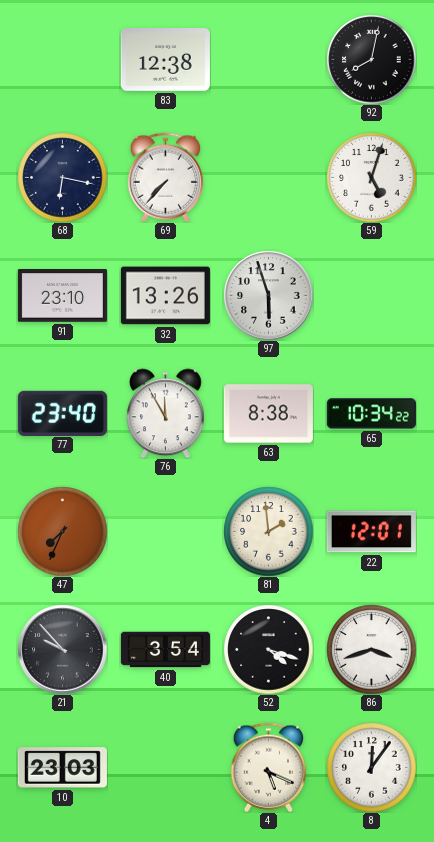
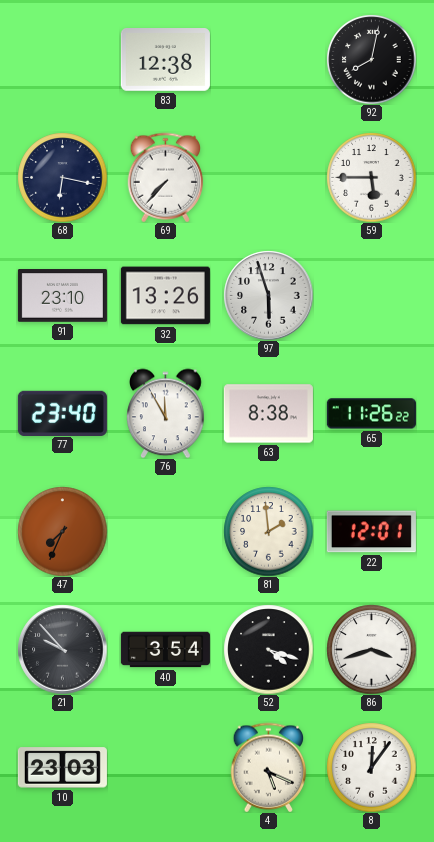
59: 5:03 -> 5:45 (371, 177)
65: 10:34 -> 11:26 (371, 414)
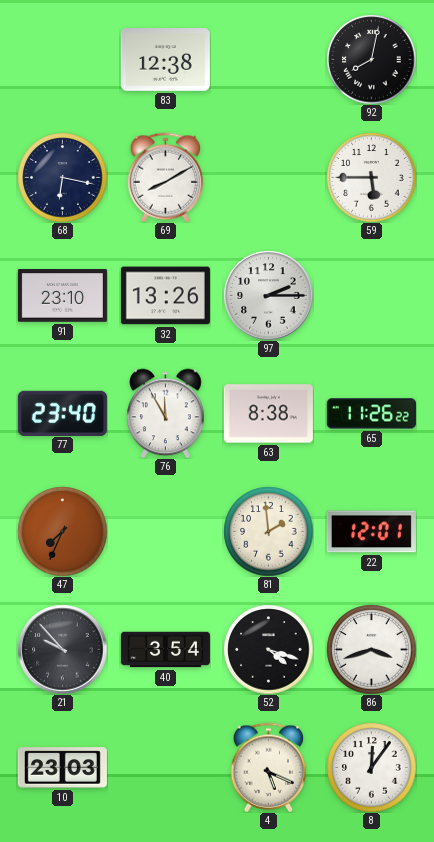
69: 7:37 -> 8:10 (166, 177)
97: 5:57 -> 2:15 (268, 295)
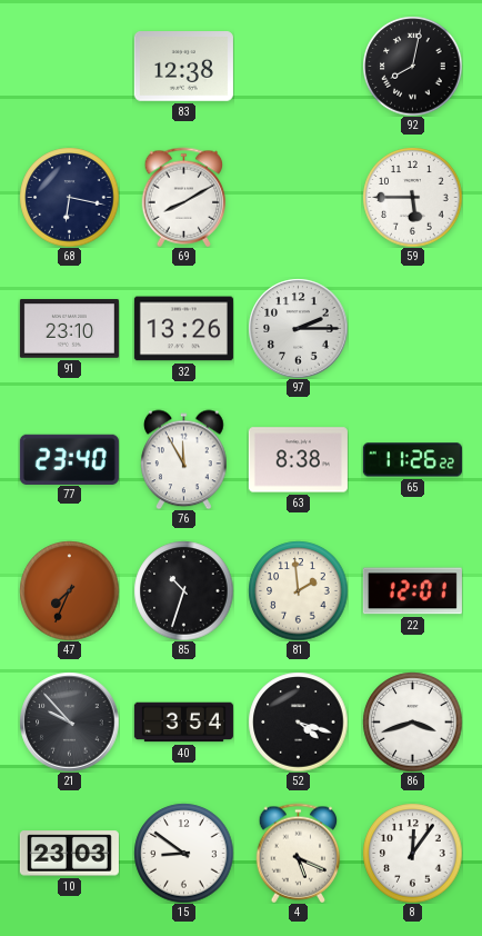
85: none -> 10:33 (183, 590)
15: none -> 8:51 (183, 853)
